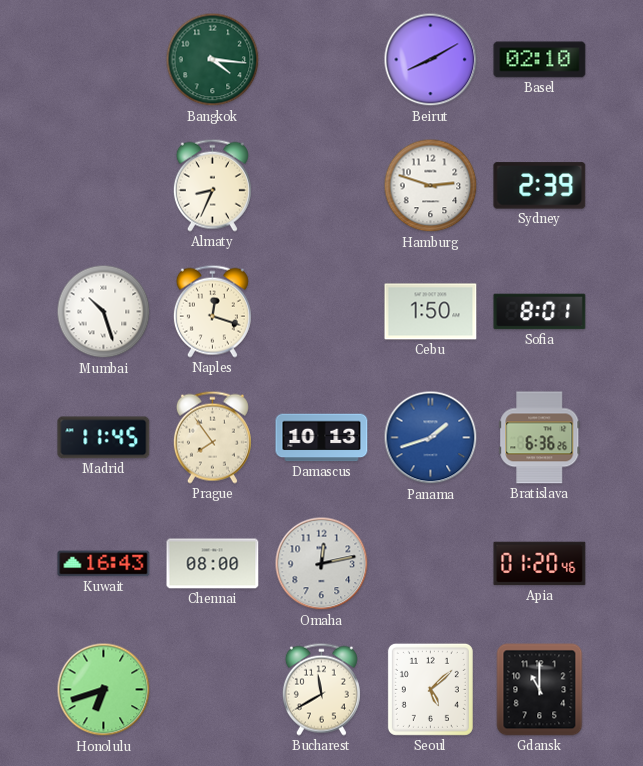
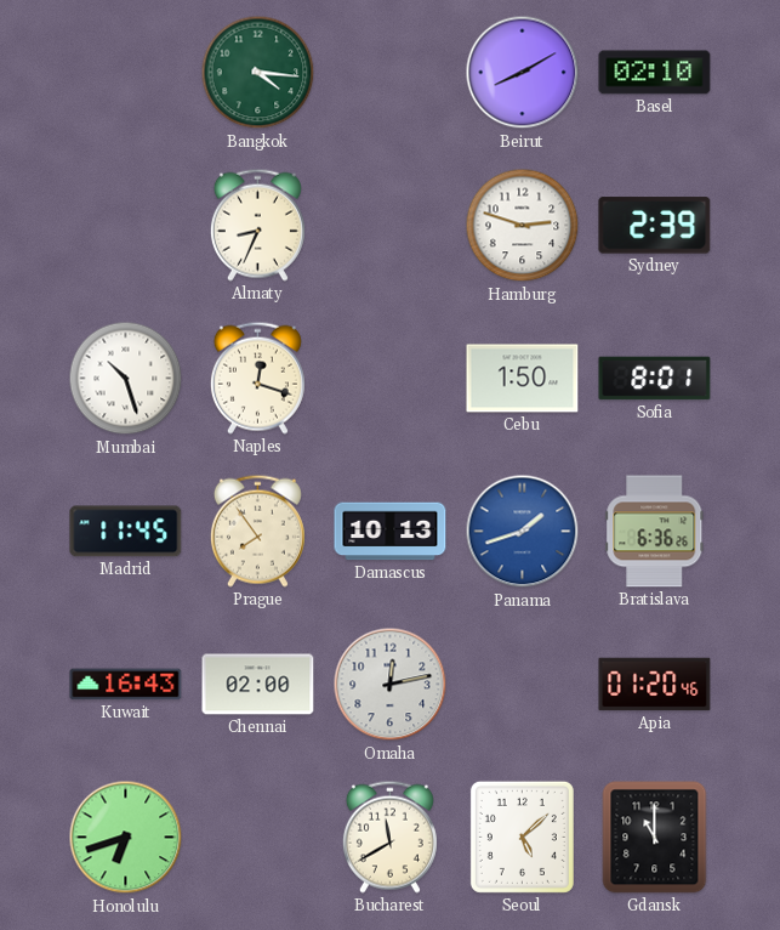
Chennai: 08:00 -> 02:00 (258, 685)
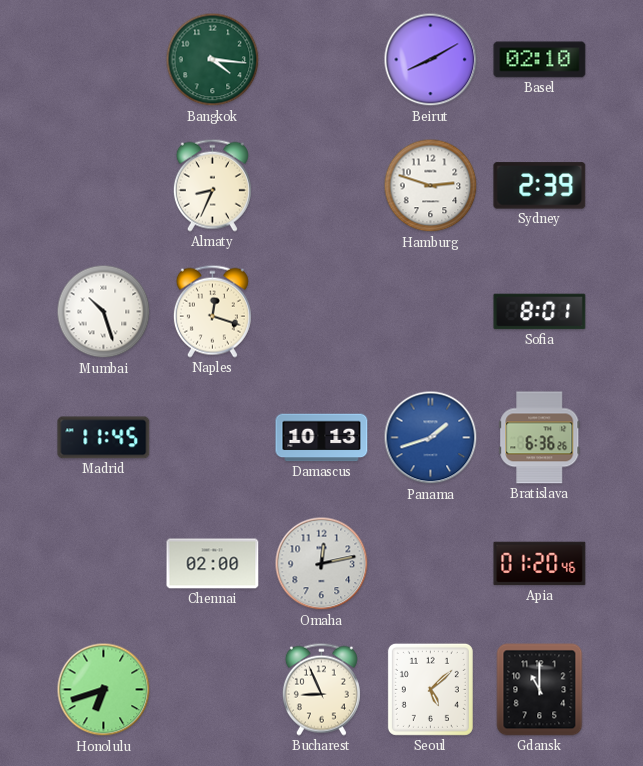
Cebu: 1:50 -> none (523, 379)
Prague: 7:54 -> none (257, 531)
Kuwait: 16:43 -> none (126, 685)
Bucharest: 11:40 -> 8:56 (321, 689)
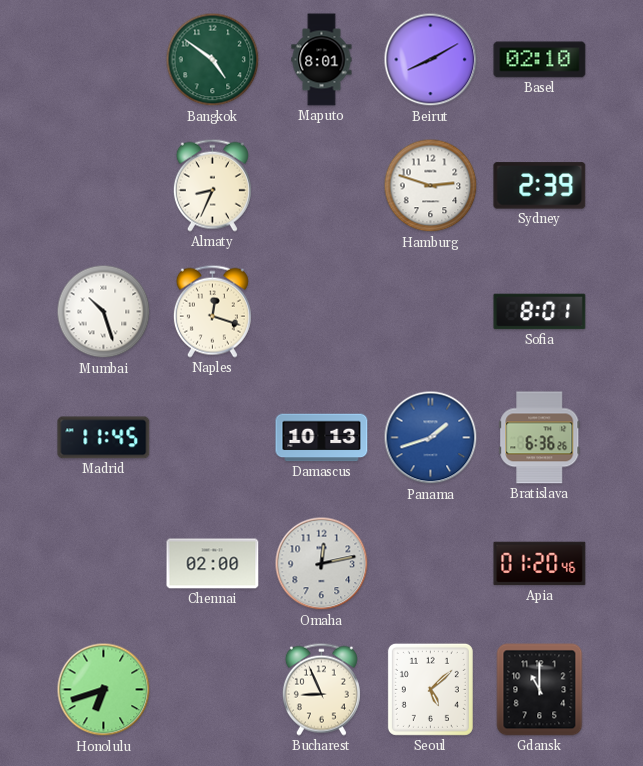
Bangkok: 4:16 -> 4:51 (213, 60)
Maputo: none -> 8:01 (322, 60)
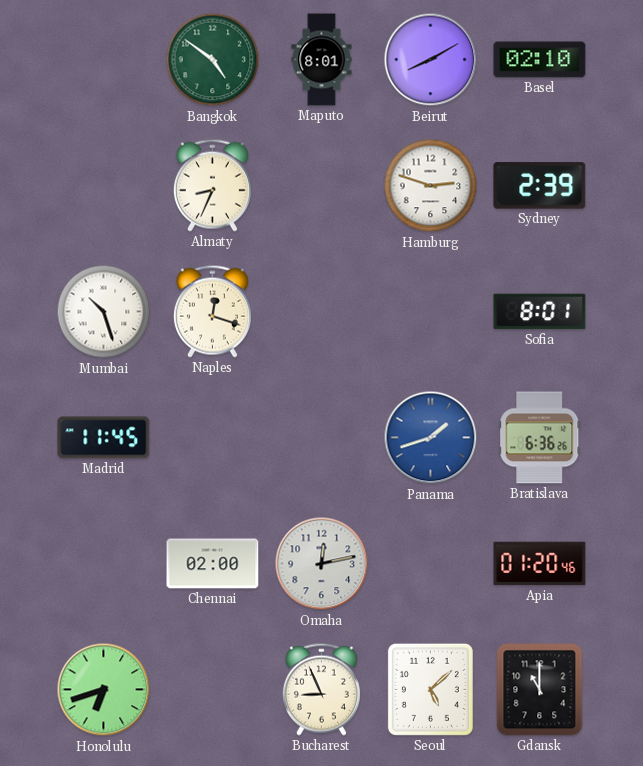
Damascus: 10:13 -> none (322, 438)
